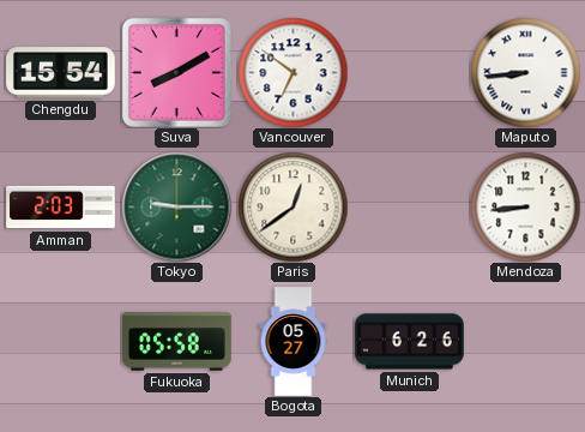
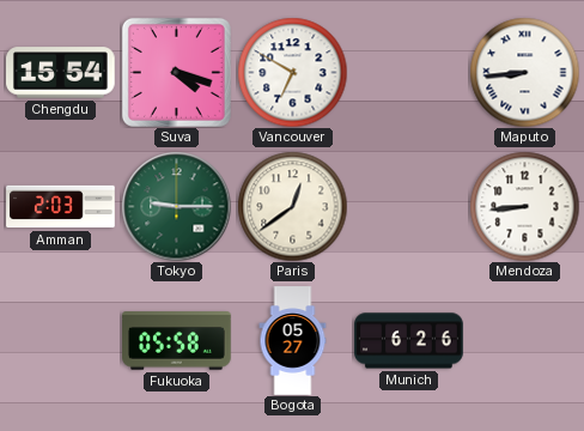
Suva: 8:10 -> 4:18 (176, 72)
Vancouver: 6:51 -> 6:50 (292, 72)
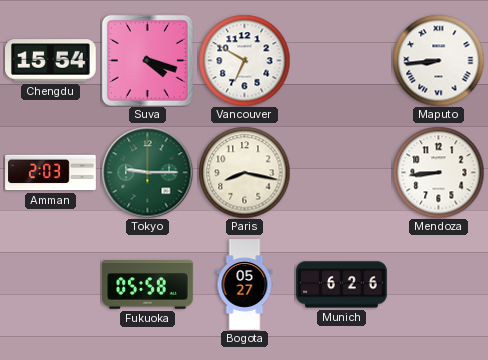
Paris: 12:39 -> 8:17 (244, 172)
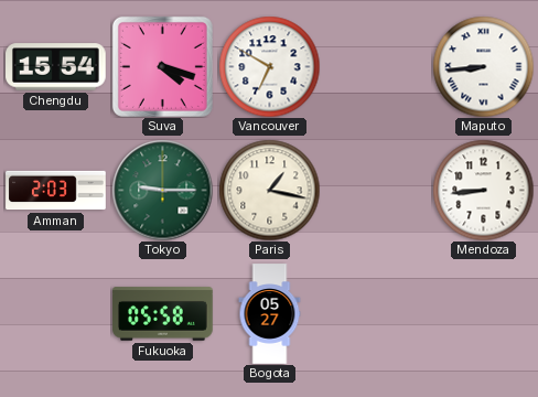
Paris: 8:17 -> 1:17 (269, 190)
Munich: 6:26 -> none (342, 285)
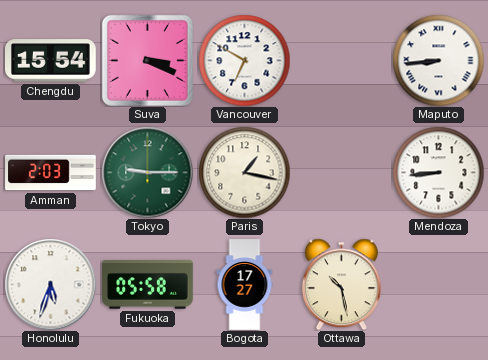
Suva: 4:18 -> 3:19 (147, 60)
Honolulu: none -> 5:33 (50, 284)
Bogota: 05:27 -> 17:27 (245, 285)
Ottawa: none -> 10:28 (341, 284)
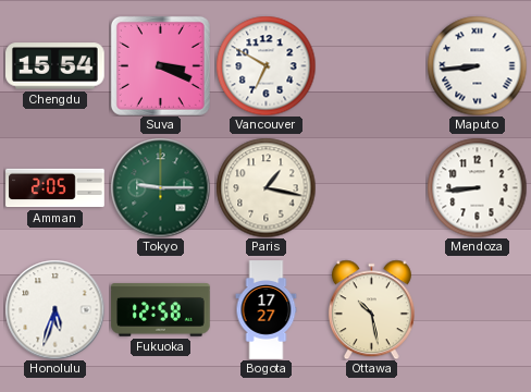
Amman: 2:03 -> 2:05 (55, 188)
Fukuoka: 05:58 -> 12:58 (161, 310)
